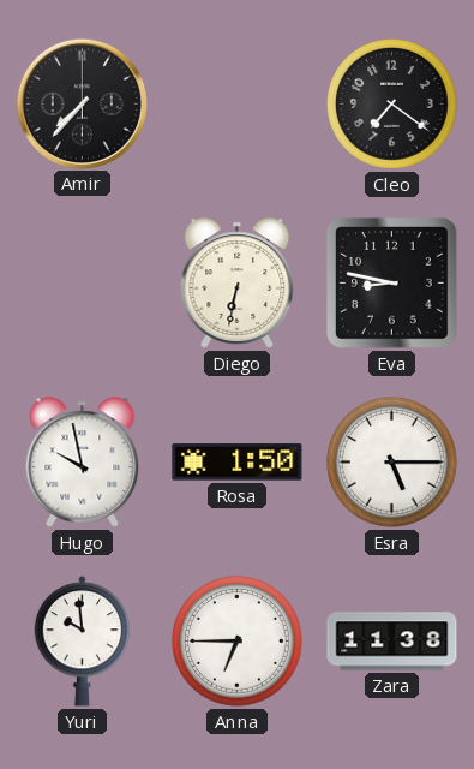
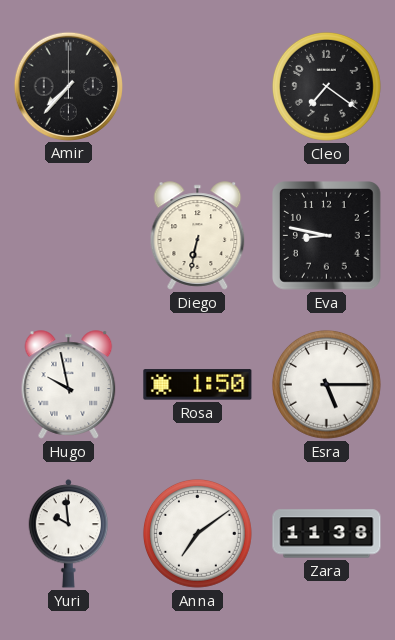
Anna: 6:45 -> 7:09 (197, 533)
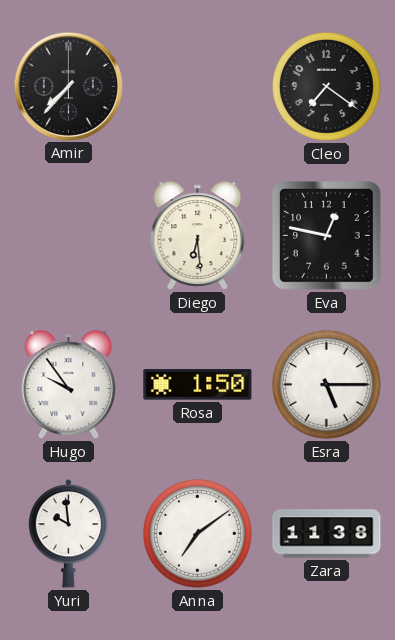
Diego: 6:32 -> 6:29 (198, 236)
Eva: 8:47 -> 12:47 (327, 236)
Hugo: 9:58 -> 9:54 (69, 385)
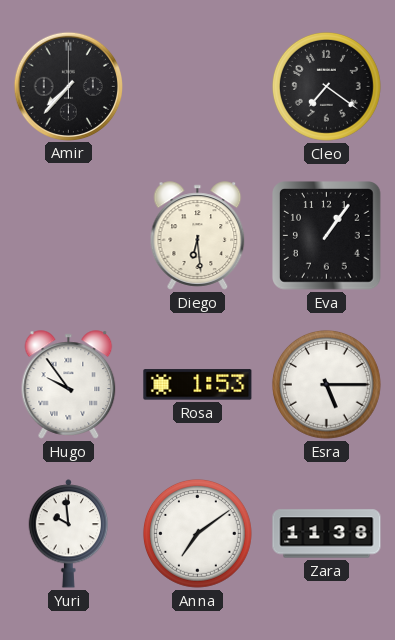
Eva: 12:47 -> 1:06 (327, 236)
Rosa: 1:50 -> 1:53 (198, 385)
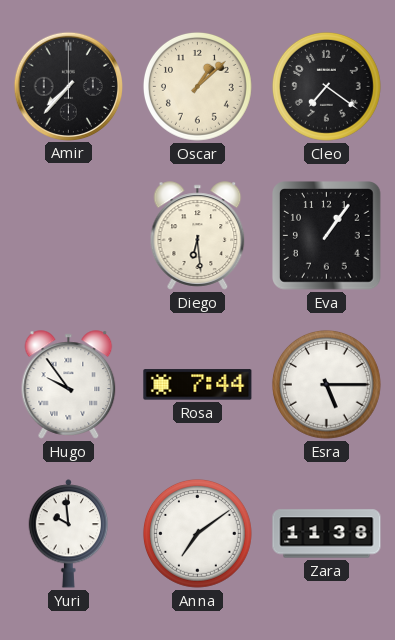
Oscar: none -> 1:08 (197, 86)
Rosa: 1:53 -> 7:44 (198, 385)
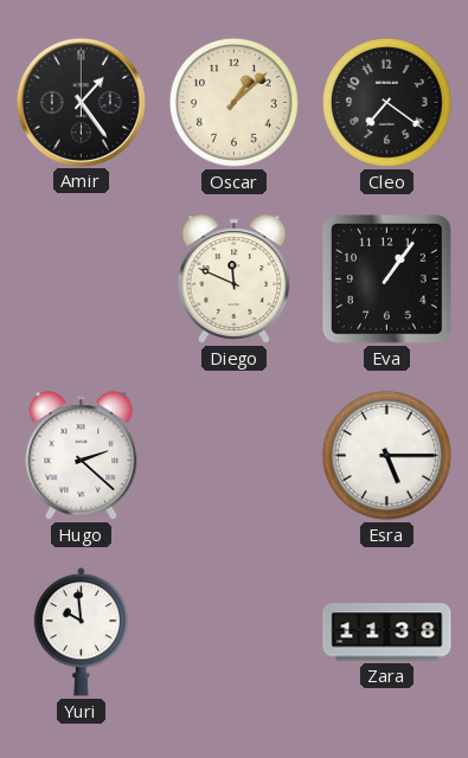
Amir: 7:37 -> 1:24 (81, 102)
Diego: 6:29 -> 11:49 (235, 280)
Hugo: 9:54 -> 2:22 (82, 456)
Rosa: 7:44 -> none (198, 385)
Anna: 7:09 -> none (197, 533)
